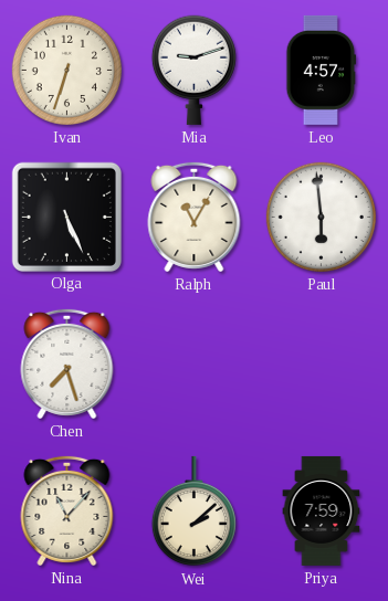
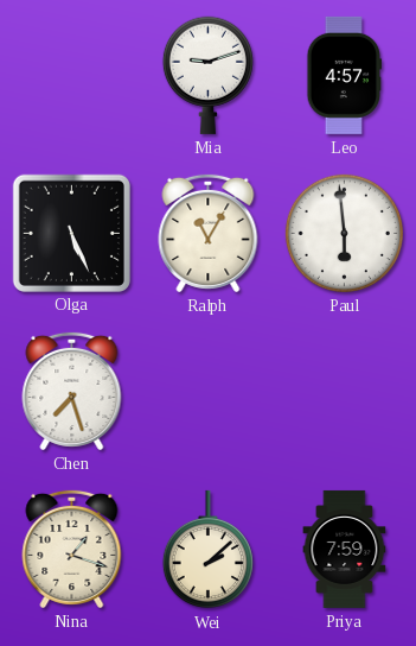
Ivan: 6:33 -> none (66, 70)
Nina: 11:07 -> 1:18 (72, 549)
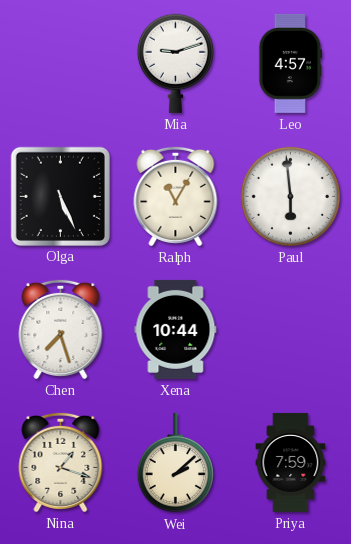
Xena: none -> 10:44 (176, 329)
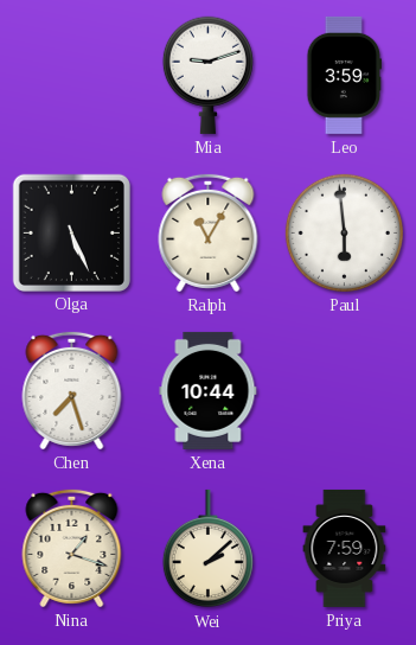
Leo: 4:57 -> 3:59 (345, 75)
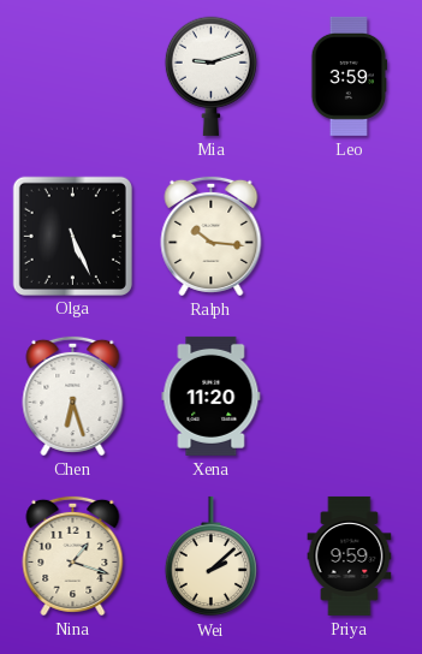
Ralph: 11:05 -> 10:16 (212, 236)
Paul: 5:59 -> none (344, 232)
Chen: 7:27 -> 6:27 (73, 396)
Xena: 10:44 -> 11:20 (212, 396)
Priya: 7:59 -> 9:59 (350, 555)
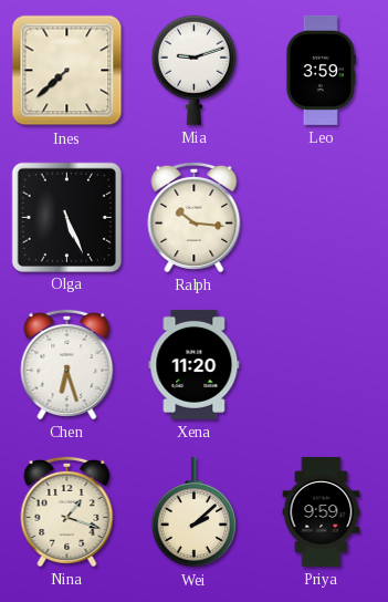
Ines: none -> 7:38 (67, 71)
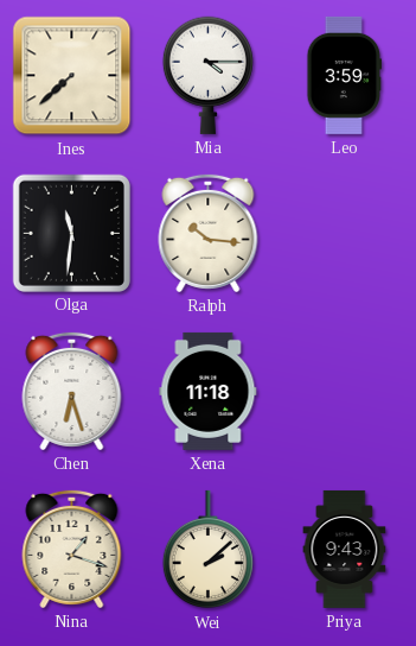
Mia: 9:12 -> 4:15 (207, 75)
Olga: 5:26 -> 11:31 (71, 233)
Xena: 11:20 -> 11:18 (209, 391)
Priya: 9:59 -> 9:43 (345, 549)
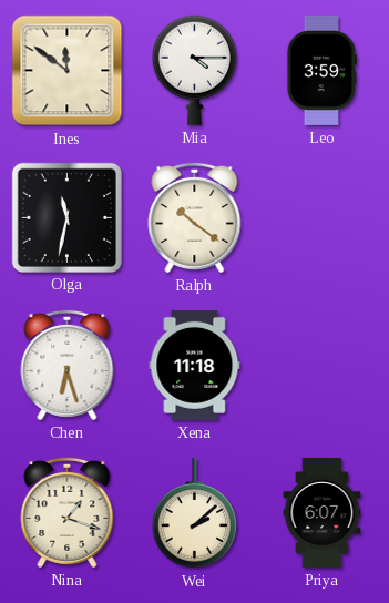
Ines: 7:38 -> 11:51 (68, 71)
Olga: 11:31 -> 11:32 (66, 217)
Ralph: 10:16 -> 10:21 (195, 217)
Priya: 9:43 -> 6:07 (323, 512)
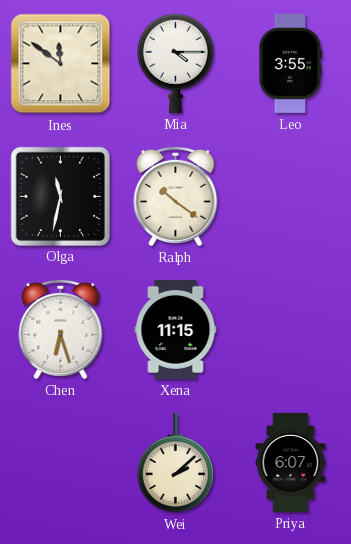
Leo: 3:59 -> 3:55 (291, 63)
Xena: 11:18 -> 11:15 (176, 329)
Nina: 1:18 -> none (68, 512)
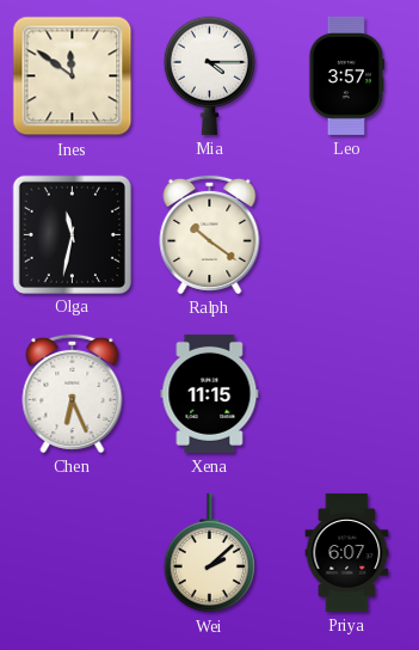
Leo: 3:55 -> 3:57 (347, 75)
Chen: 6:27 -> 6:26 (73, 393)
